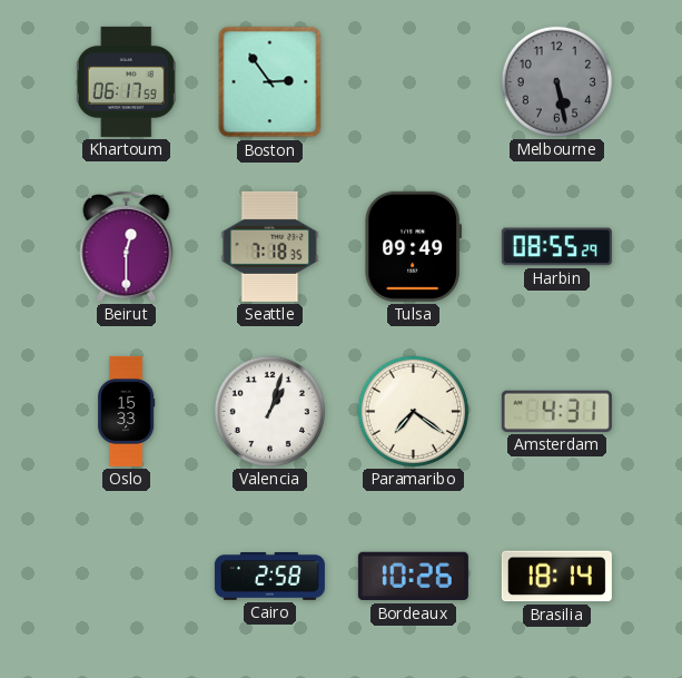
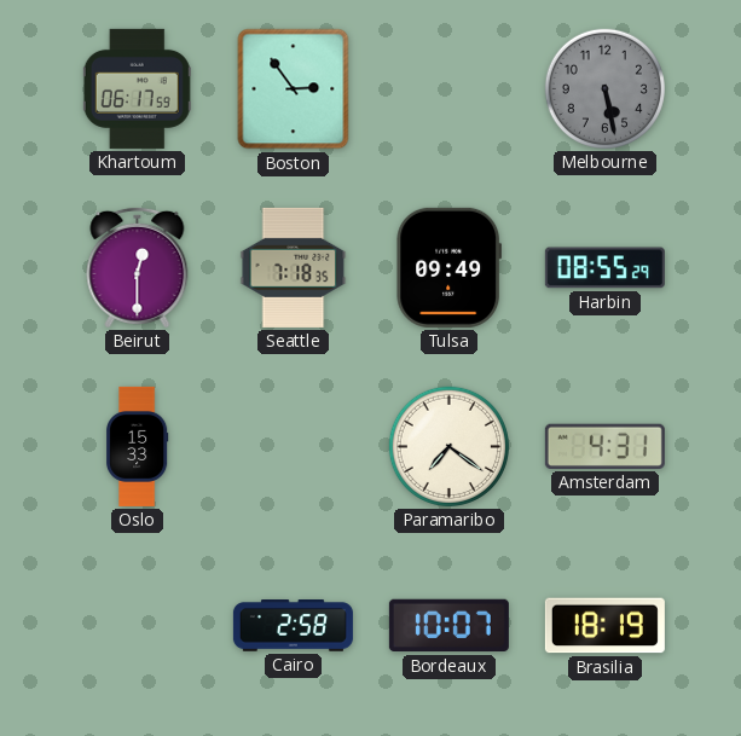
Valencia: 1:03 -> none (269, 411)
Bordeaux: 10:26 -> 10:07 (448, 626)
Brasilia: 18:14 -> 18:19 (604, 626)
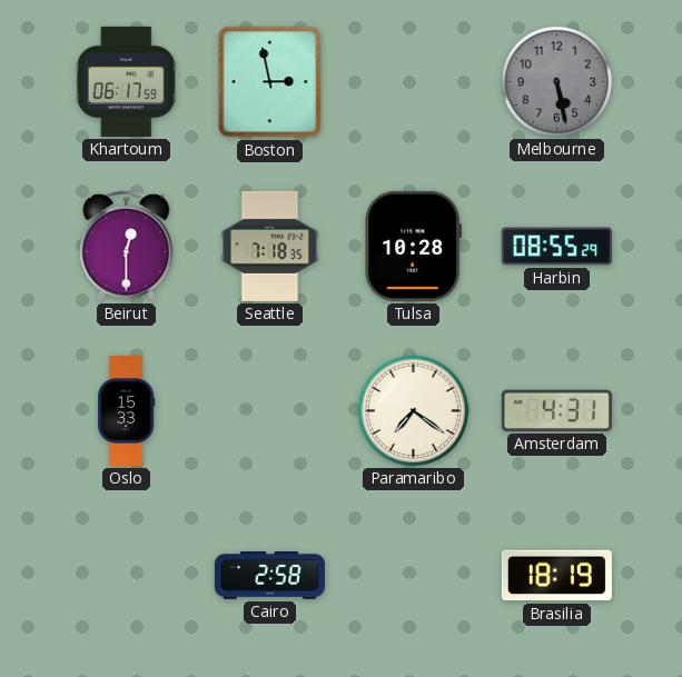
Boston: 2:54 -> 2:58 (270, 82)
Tulsa: 09:49 -> 10:28 (413, 246)
Bordeaux: 10:07 -> none (448, 626)
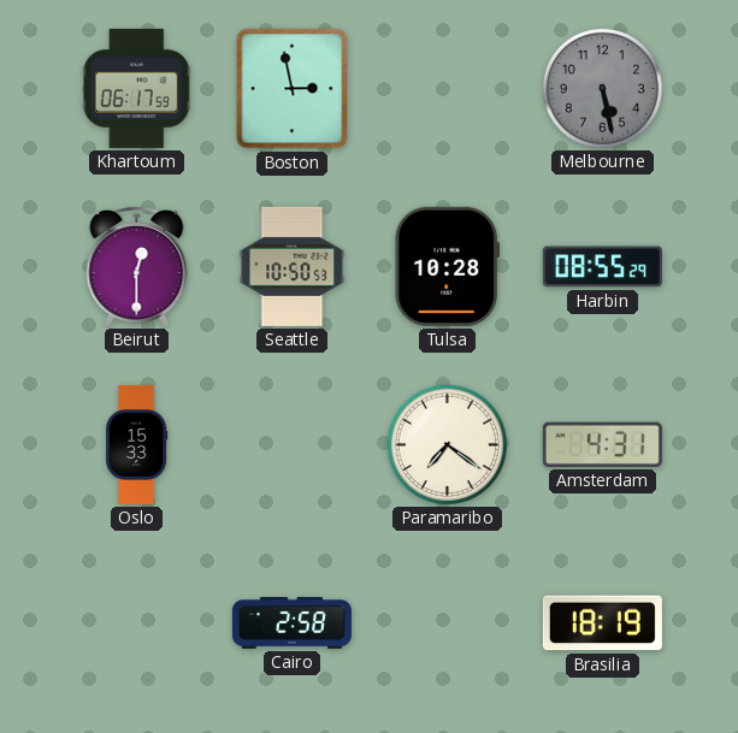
Seattle: 7:18 -> 10:50 (293, 266)
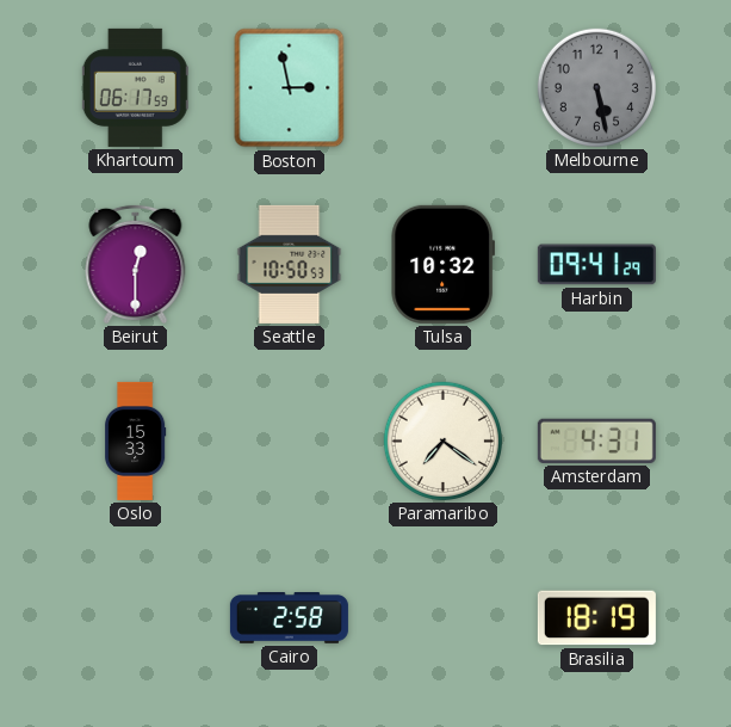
Tulsa: 10:28 -> 10:32 (442, 264)
Harbin: 08:55 -> 09:41 (596, 265)
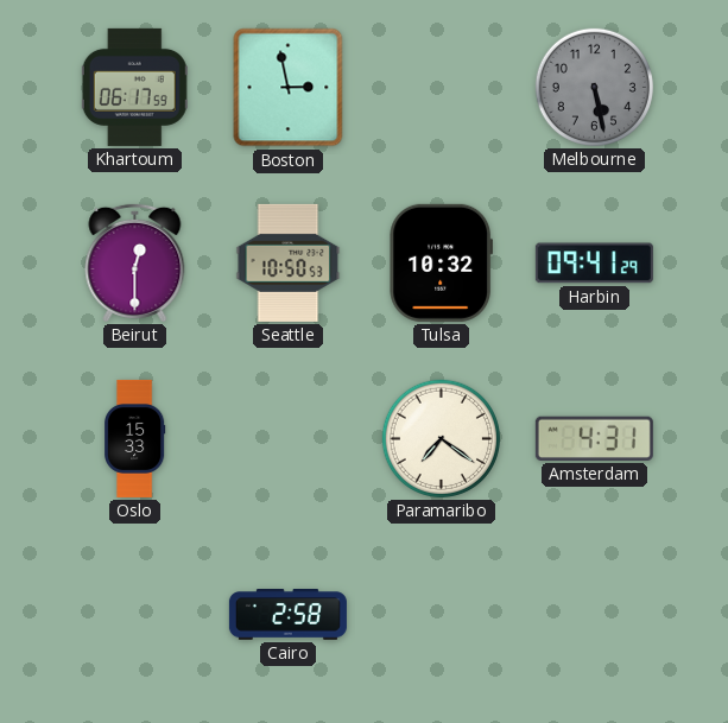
Brasilia: 18:19 -> none (596, 618)
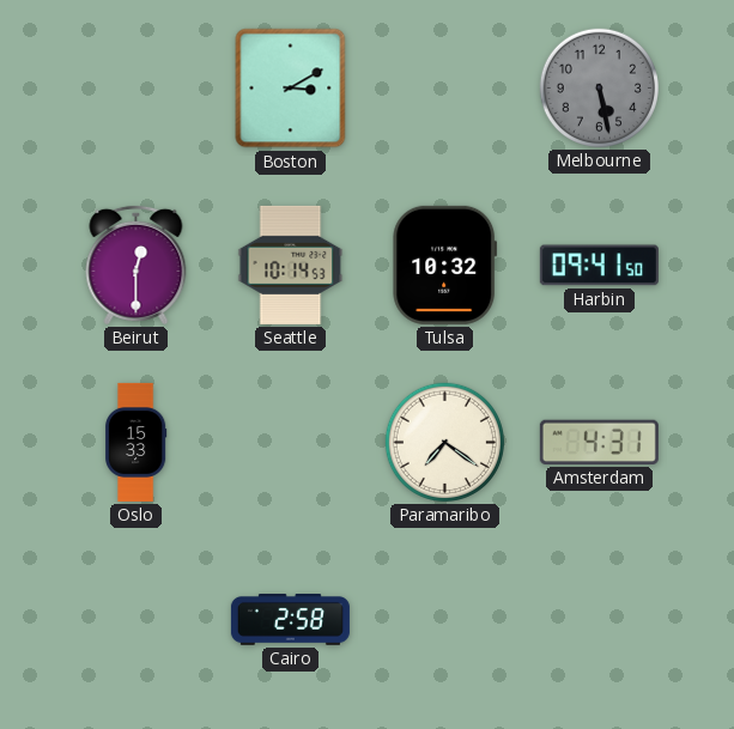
Khartoum: 06:17 -> none (134, 87)
Boston: 2:58 -> 3:10 (291, 89)
Seattle: 10:50 -> 10:14 (291, 265)
Harbin: 09:41:29 -> 09:41:50 (599, 266)
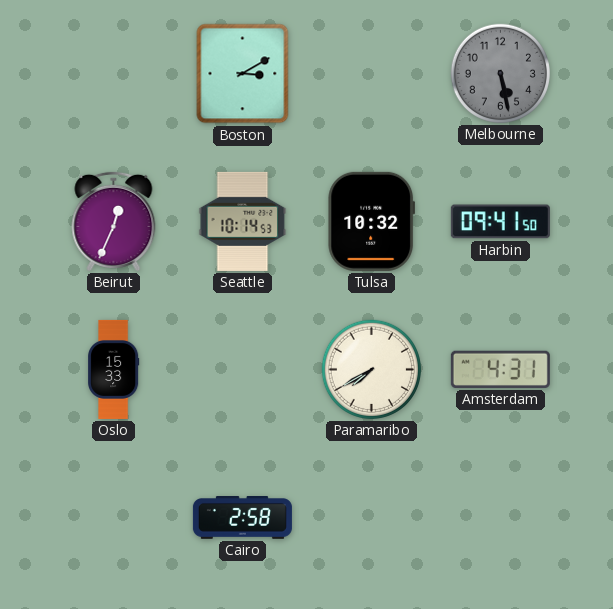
Beirut: 12:30 -> 12:34 (114, 221)
Paramaribo: 7:21 -> 7:40 (371, 369)
